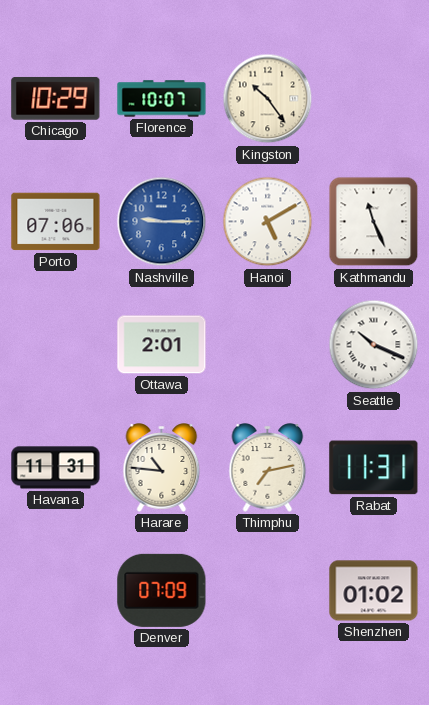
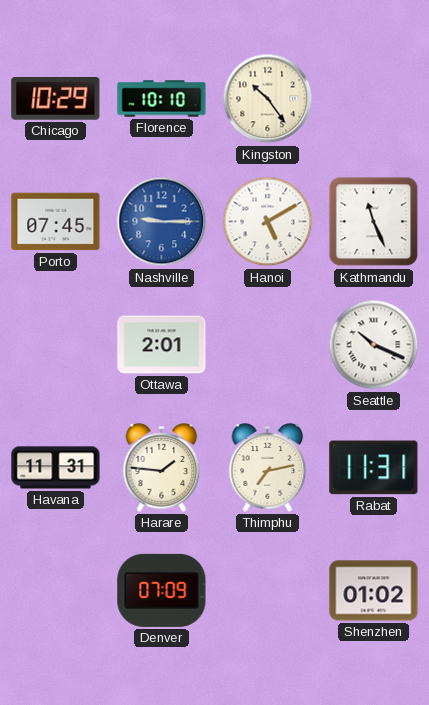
Florence: 10:07 -> 10:10 (162, 99)
Porto: 07:06 -> 07:45 (56, 222)
Harare: 10:46 -> 1:46 (162, 468)
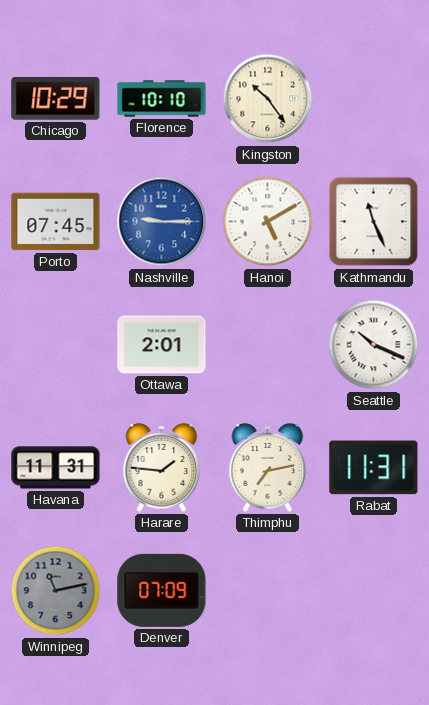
Winnipeg: none -> 11:13 (56, 591)
Shenzhen: 01:02 -> none (374, 591)
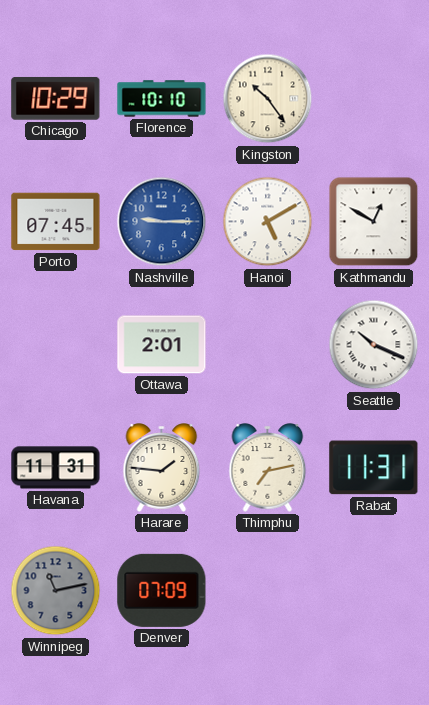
Kathmandu: 11:26 -> 12:50 (374, 222)
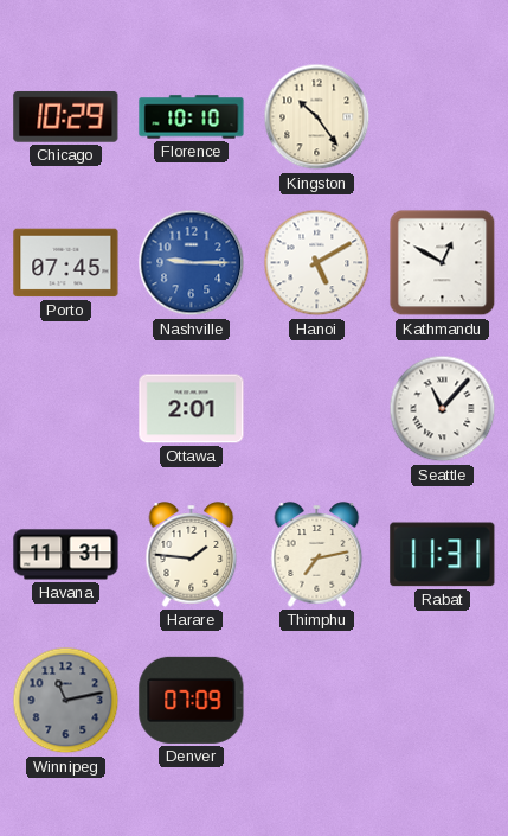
Seattle: 10:19 -> 11:07 (443, 409)
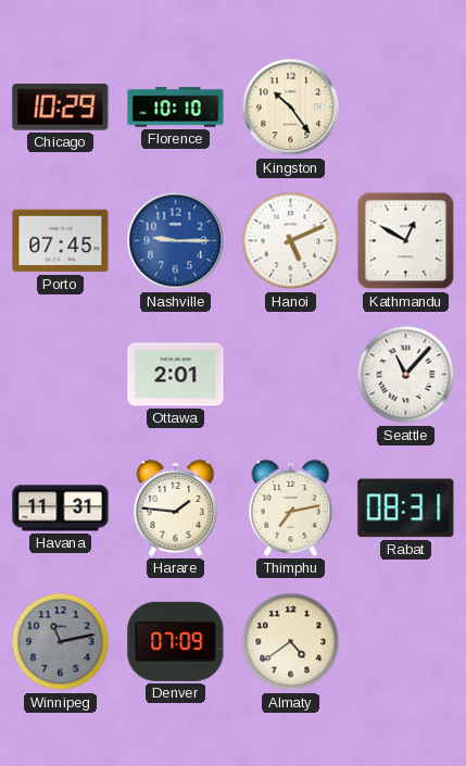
Hanoi: 5:10 -> 5:11 (291, 241)
Rabat: 11:31 -> 08:31 (406, 508)
Almaty: none -> 4:39 (291, 642)
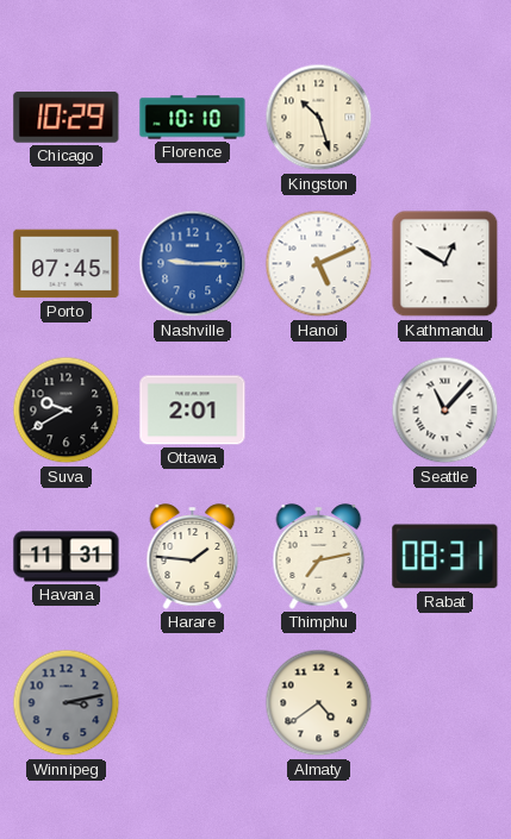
Kingston: 10:24 -> 10:27 (319, 118)
Suva: none -> 9:40 (67, 411)
Winnipeg: 11:13 -> 3:13 (67, 703)
Denver: 07:09 -> none (176, 641)
